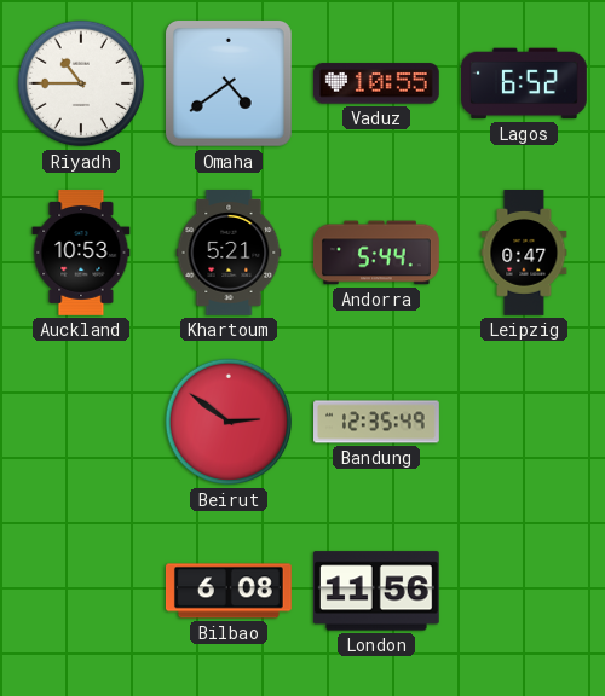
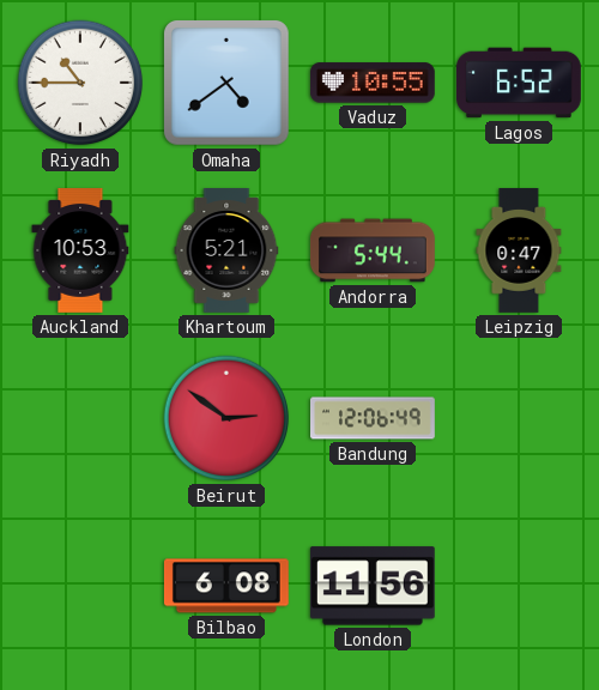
Bandung: 12:35 -> 12:06 (374, 418)
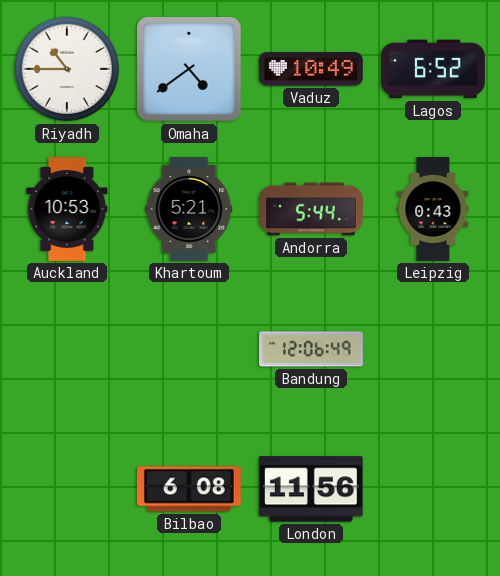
Vaduz: 10:55 -> 10:49 (311, 69)
Leipzig: 0:47 -> 0:43 (433, 210)
Beirut: 2:51 -> none (226, 418)
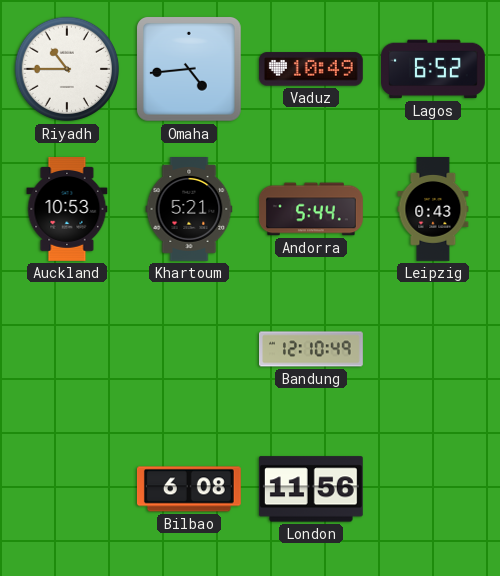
Omaha: 4:39 -> 4:44 (189, 69)
Bandung: 12:06 -> 12:10 (312, 349)
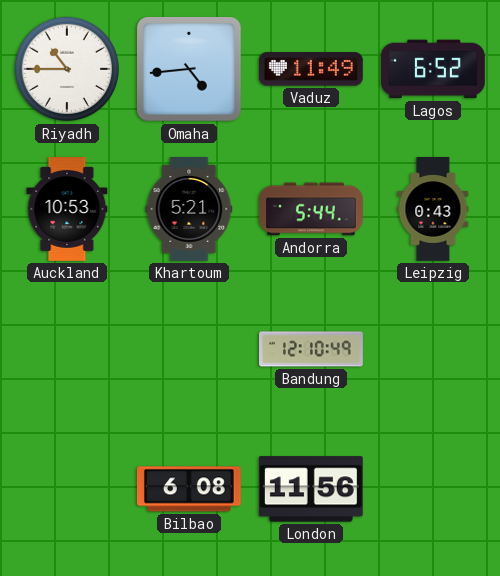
Vaduz: 10:49 -> 11:49 (311, 69)
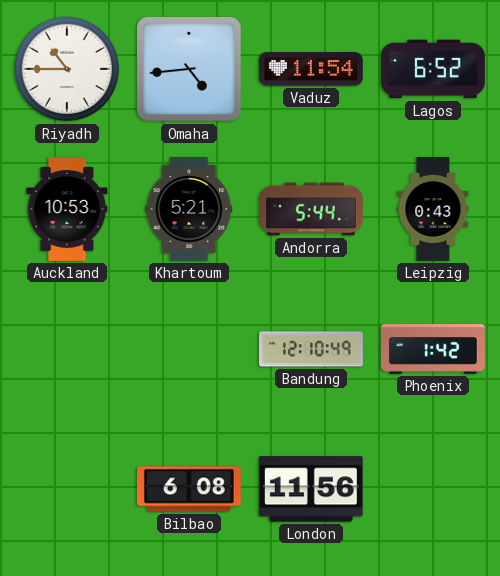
Vaduz: 11:49 -> 11:54 (311, 69)
Phoenix: none -> 1:42 (434, 349)
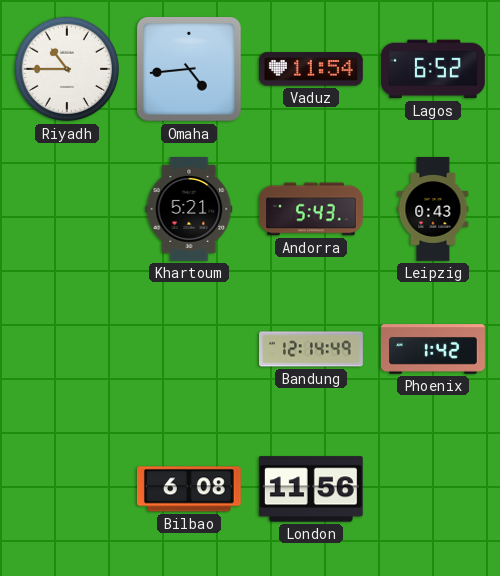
Auckland: 10:53 -> none (67, 210)
Andorra: 5:44 -> 5:43 (312, 209)
Bandung: 12:10 -> 12:14 (312, 349)
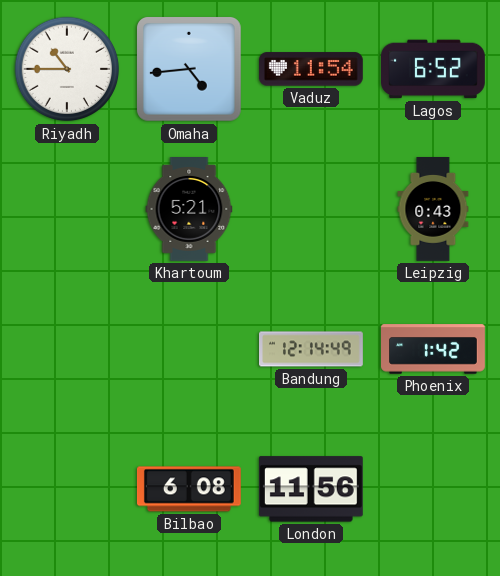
Andorra: 5:43 -> none (312, 209)
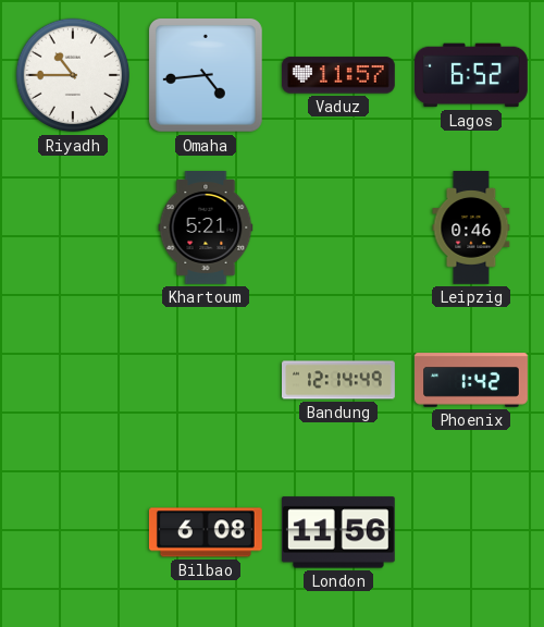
Vaduz: 11:54 -> 11:57 (338, 75)
Leipzig: 0:43 -> 0:46 (471, 229)
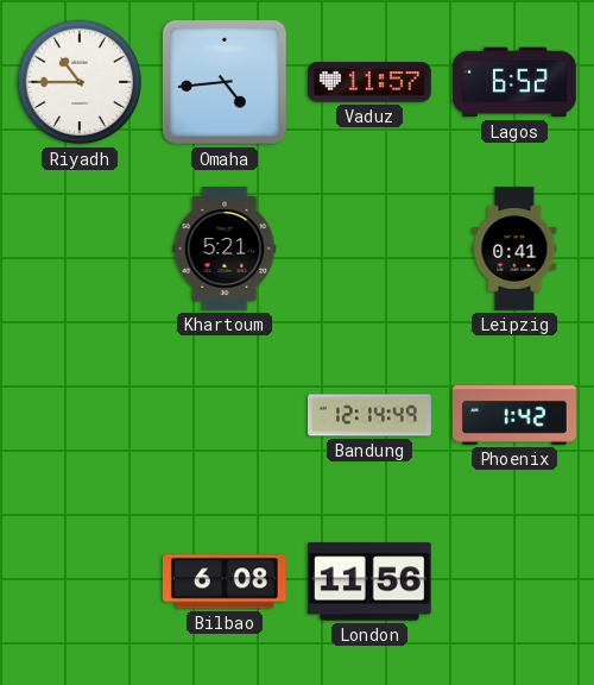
Leipzig: 0:46 -> 0:41 (514, 250)
